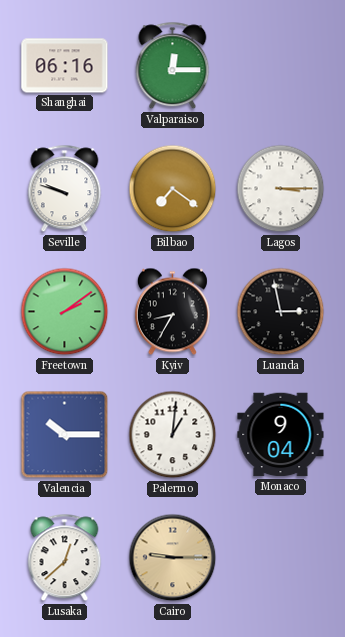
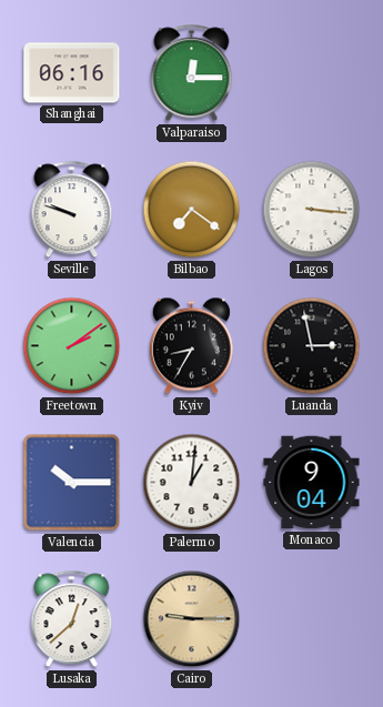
Lagos: 3:15 -> 3:16 (312, 210)
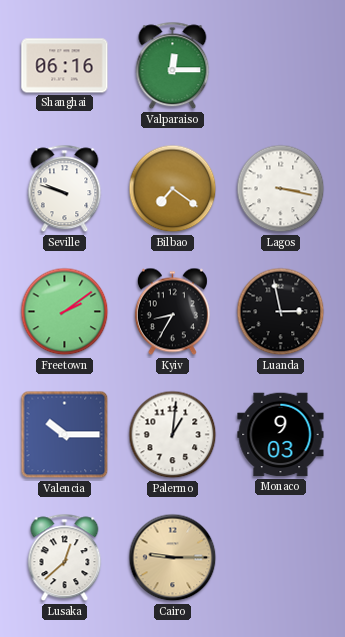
Lagos: 3:16 -> 3:17 (281, 189)
Monaco: 9:04 -> 9:03 (281, 435)
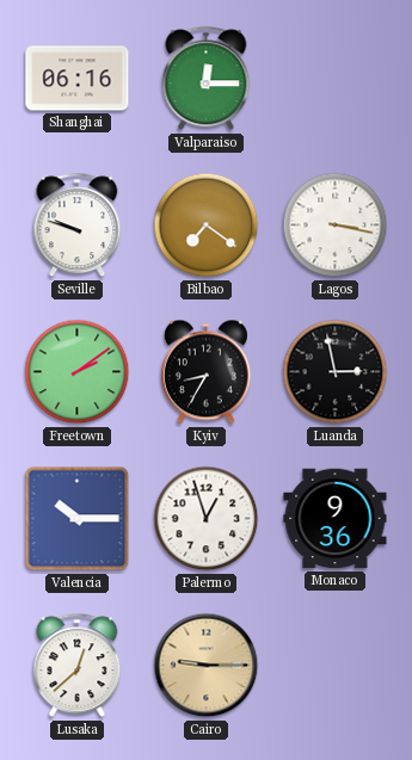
Palermo: 1:01 -> 12:57 (207, 519)
Monaco: 9:03 -> 9:36 (336, 519)
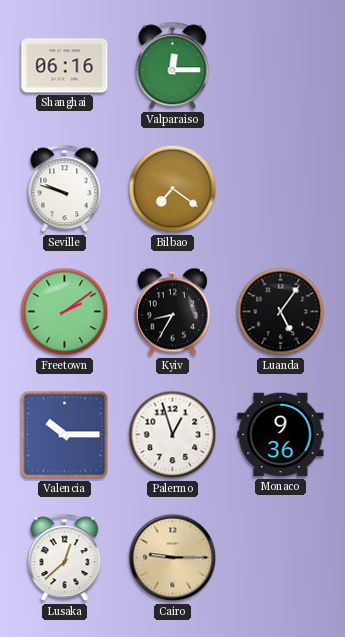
Lagos: 3:17 -> none (336, 225)
Luanda: 2:58 -> 5:06 (281, 312)
